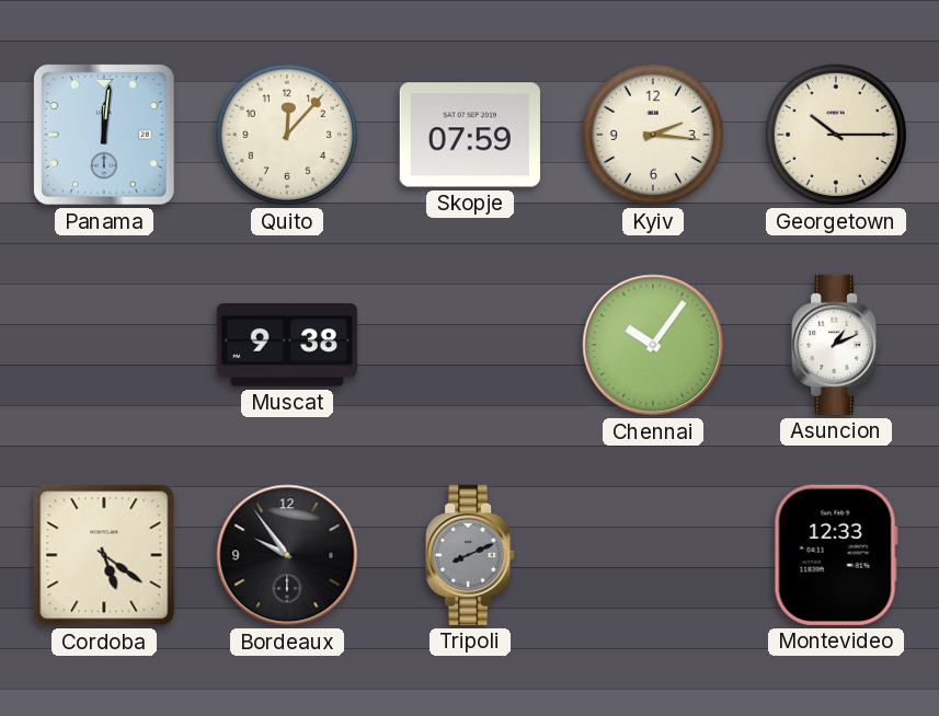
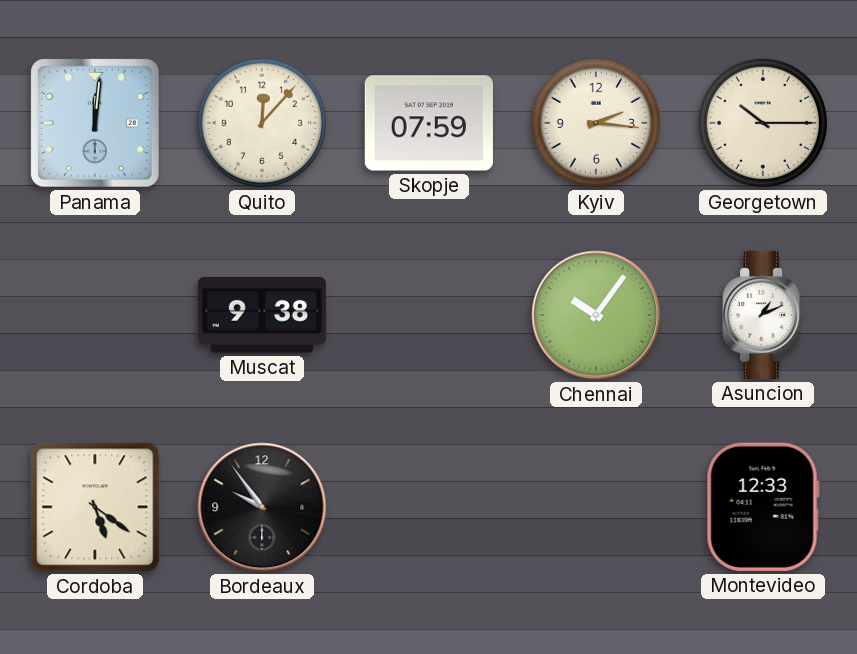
Tripoli: 8:11 -> none (470, 555)
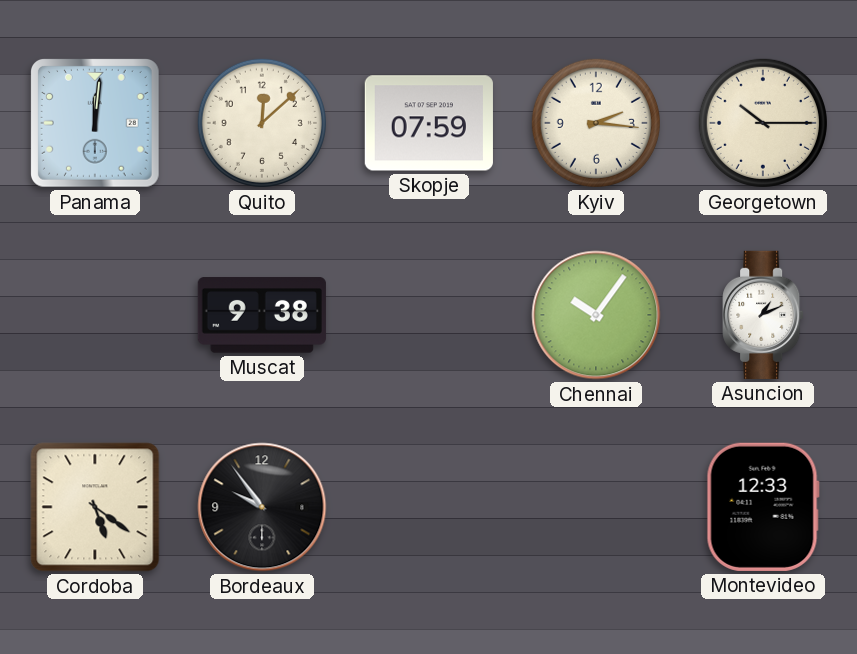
Quito: 12:07 -> 12:08 (262, 123)
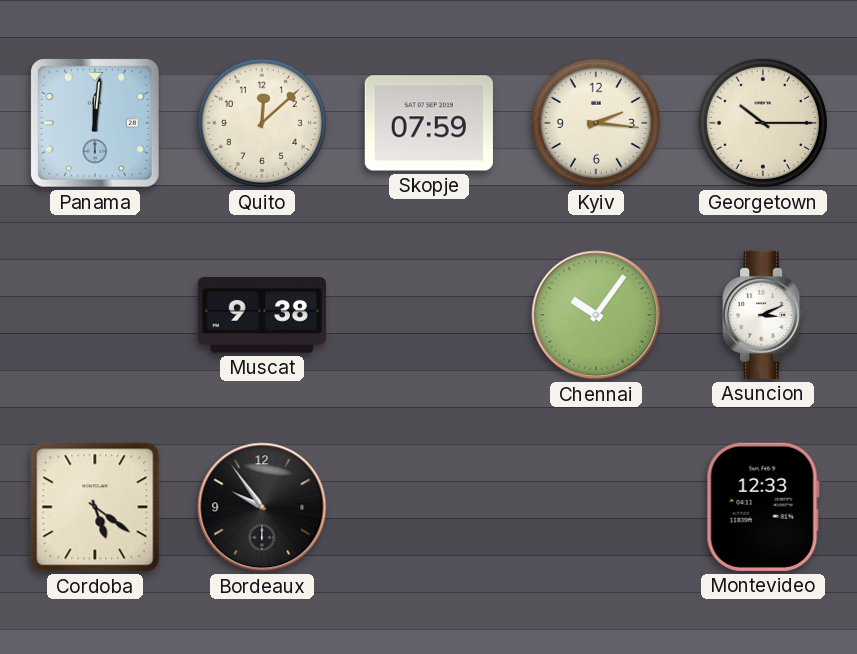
Asuncion: 1:11 -> 3:11 (763, 315)
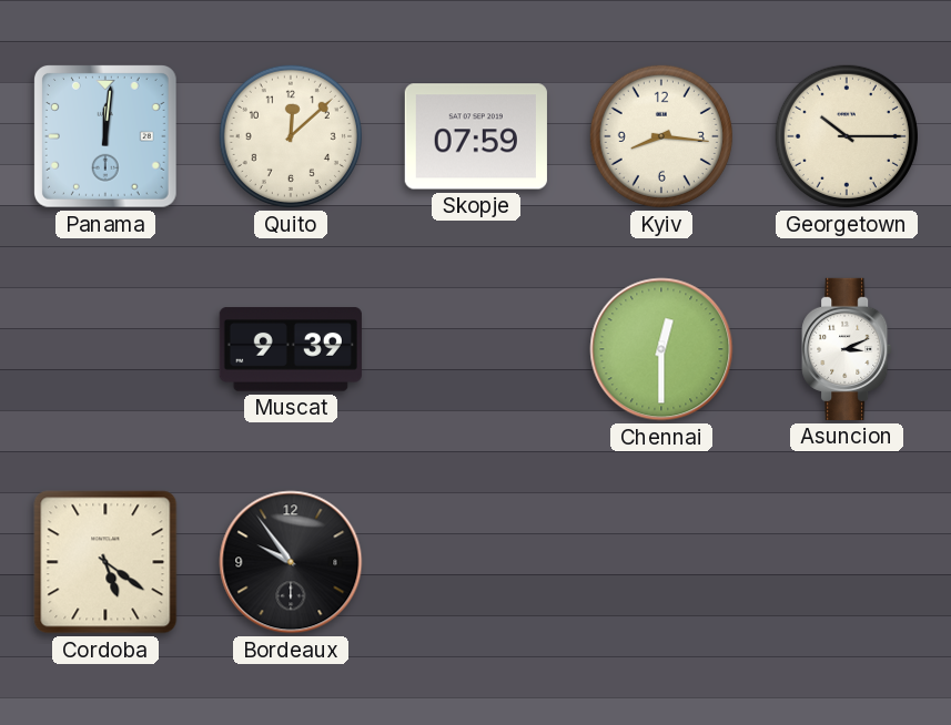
Kyiv: 2:16 -> 8:16 (661, 136)
Muscat: 9:38 -> 9:39 (291, 349)
Chennai: 10:06 -> 12:30 (661, 349)
Montevideo: 12:33 -> none (763, 507)
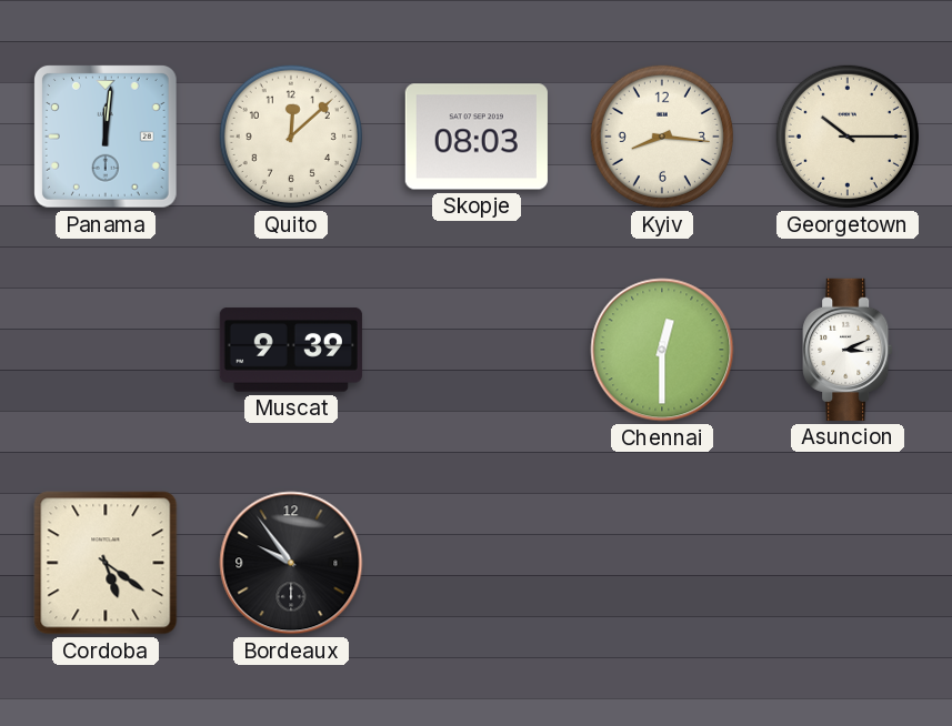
Skopje: 07:59 -> 08:03 (477, 137)
